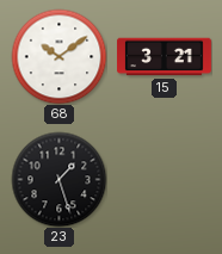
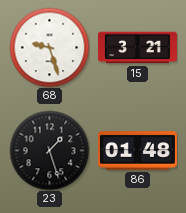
68: 10:09 -> 9:27 (49, 47)
86: none -> 01:48 (137, 151)
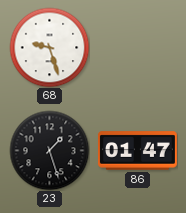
15: 3:21 -> none (138, 48)
86: 01:48 -> 01:47 (137, 151)
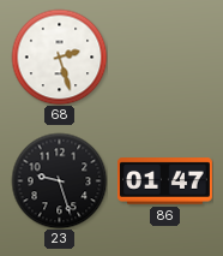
68: 9:27 -> 2:27 (59, 56)
23: 1:27 -> 9:27 (59, 180)
